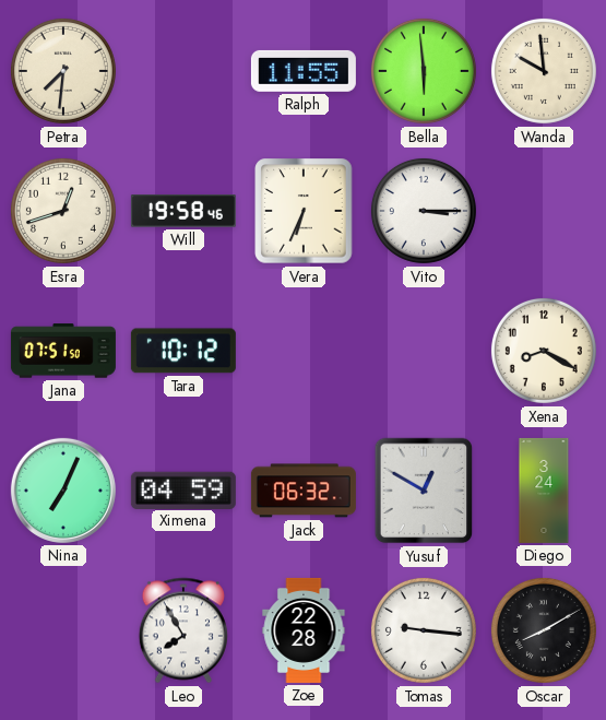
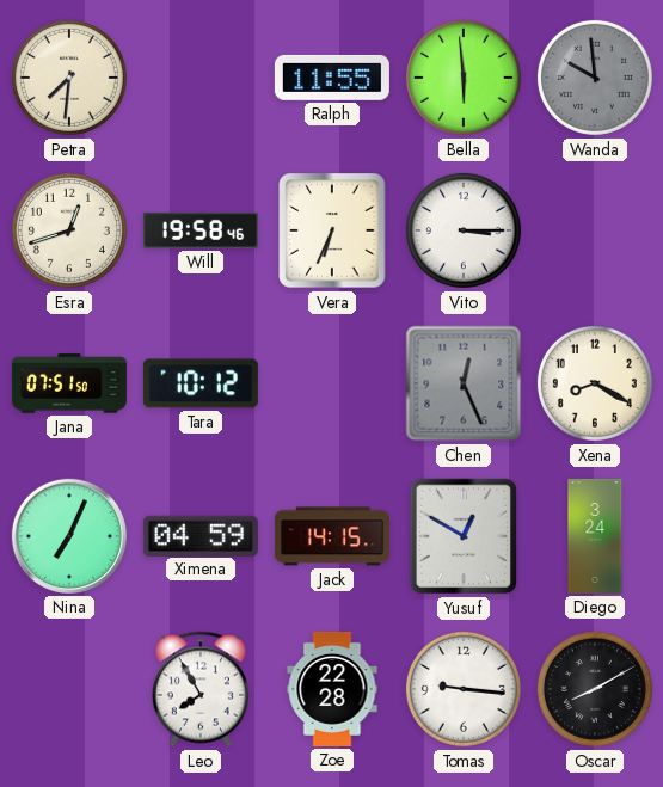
Wanda dial: cream -> grey (595, 78)
Chen: none -> 12:26 (464, 383)
Jack: 06:32 -> 14:15 (332, 536)
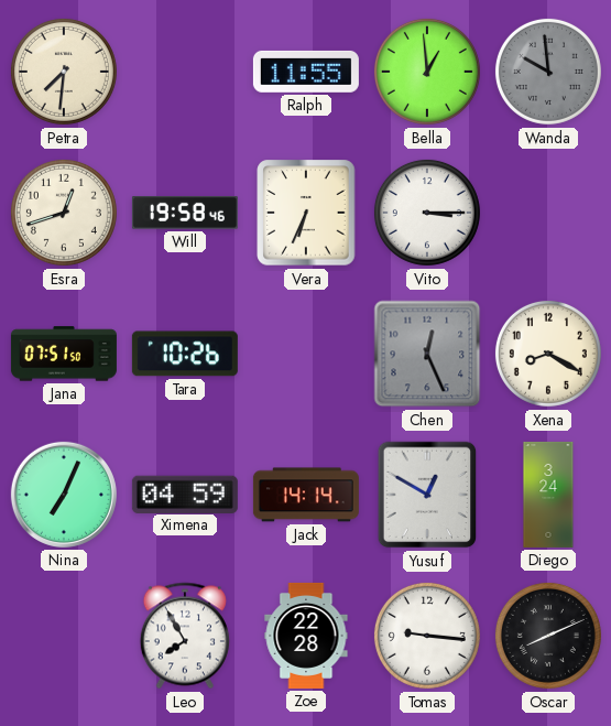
Bella: 5:59 -> 12:59 (427, 72)
Tara: 10:12 -> 10:26 (185, 354)
Jack: 14:15 -> 14:14 (306, 495)
Oscar: 8:10 -> 8:11 (548, 636)
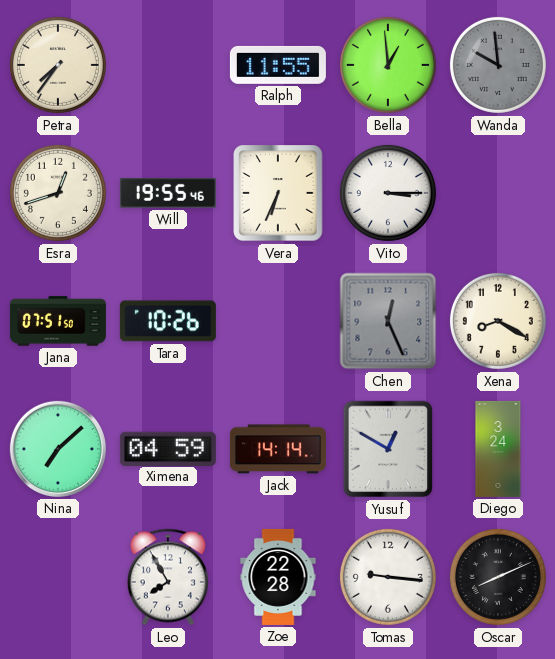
Petra: 7:31 -> 7:36 (58, 65)
Will: 19:58 -> 19:55 (168, 193)
Nina: 7:04 -> 7:08 (58, 449)
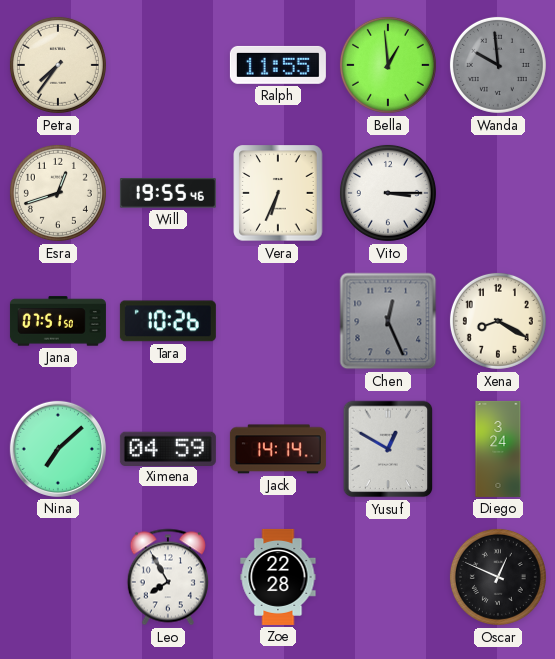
Tomas: 9:16 -> none (388, 577)
Oscar: 8:11 -> 12:49 (498, 577)
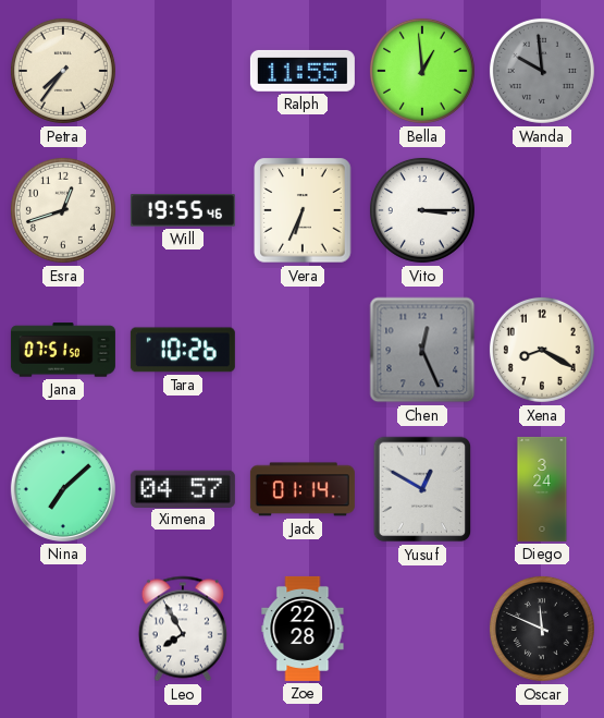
Ximena: 04:59 -> 04:57 (183, 488)
Jack: 14:14 -> 01:14 (303, 489)
Oscar: 12:49 -> 11:49 (542, 629)
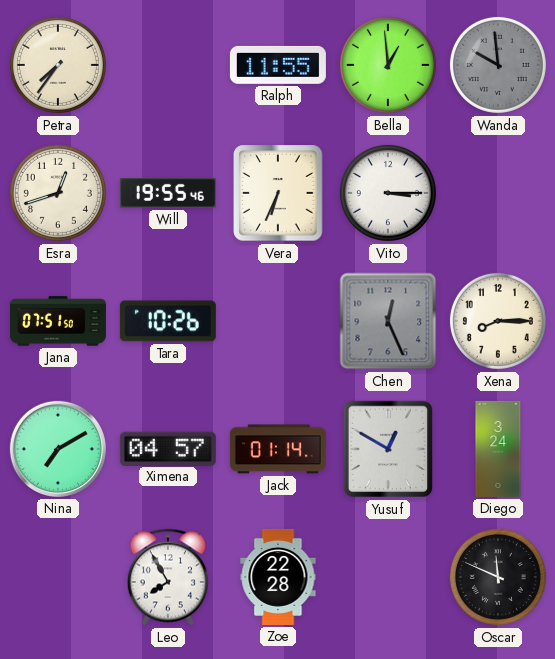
Xena: 8:20 -> 8:15 (498, 321)
Nina: 7:08 -> 7:10 (58, 449)
